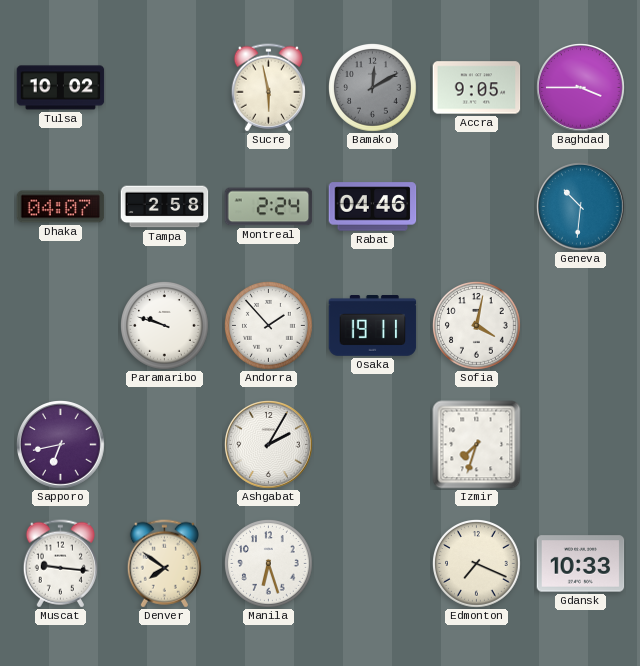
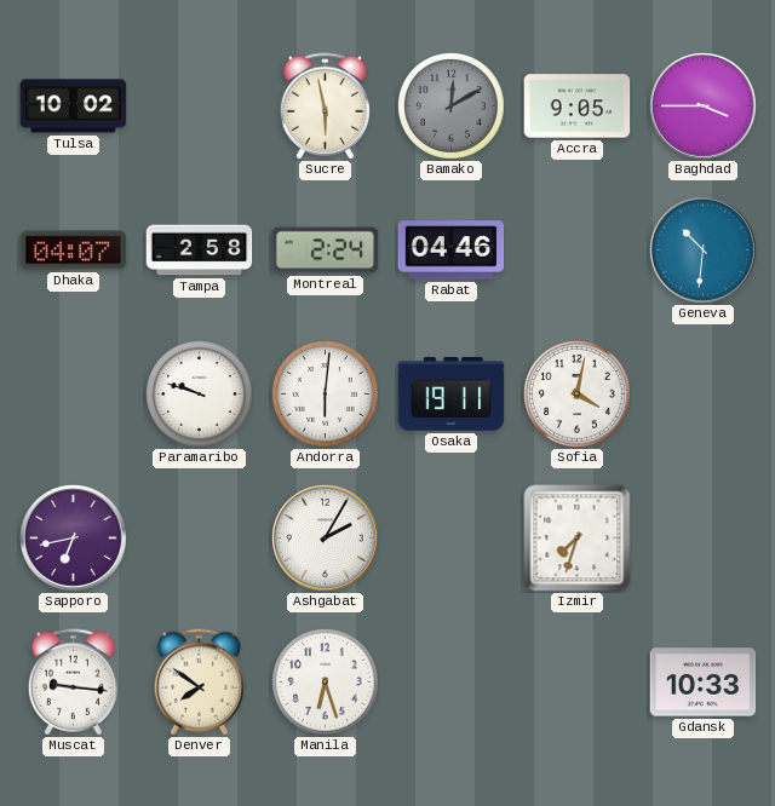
Andorra: 1:53 -> 6:01 (326, 395)
Edmonton: 7:19 -> none (477, 564)
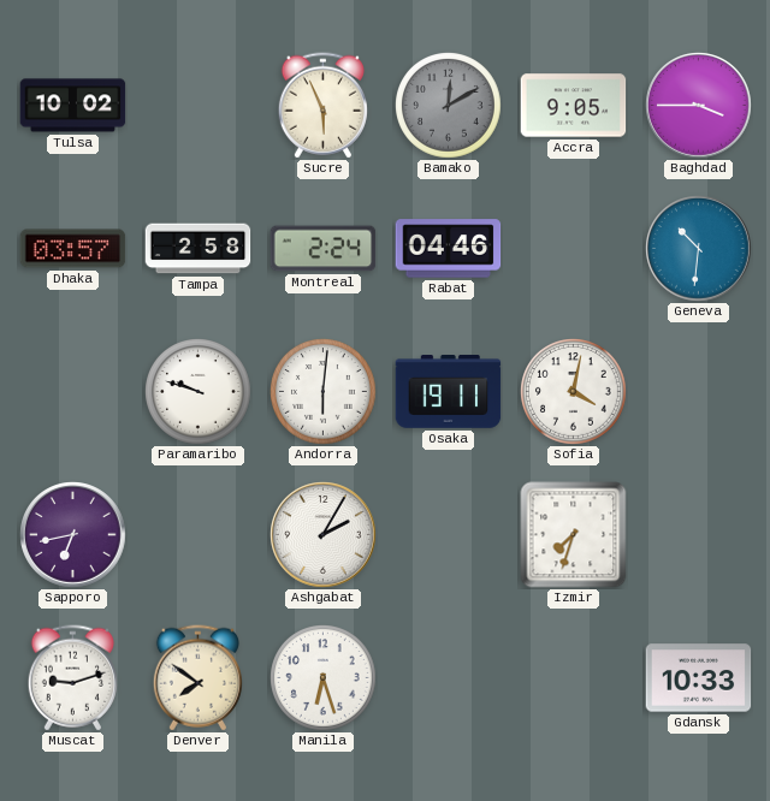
Sucre: 5:58 -> 5:56 (322, 106)
Dhaka: 04:07 -> 03:57 (73, 249)
Muscat: 9:16 -> 9:12 (72, 678)
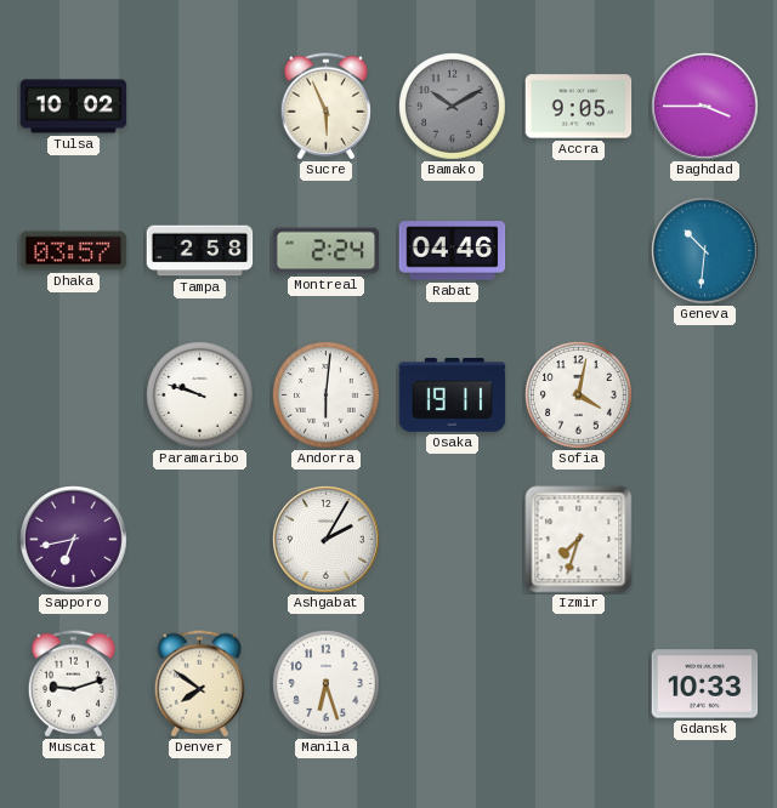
Bamako: 12:10 -> 10:10 (453, 107)
